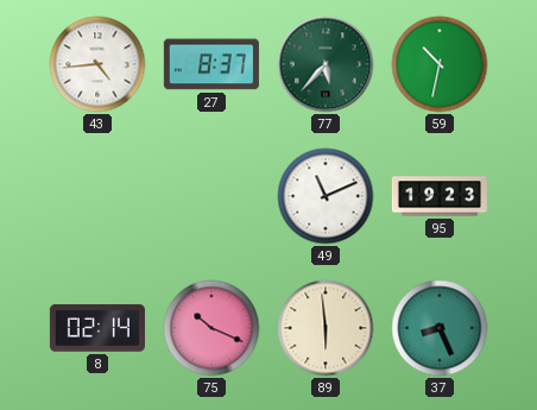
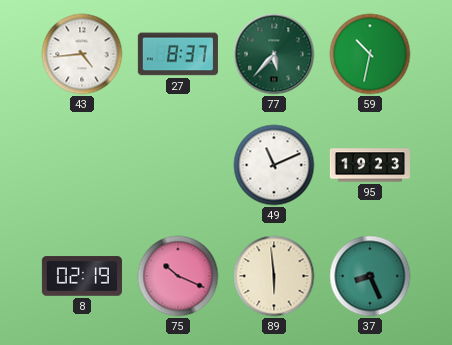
8: 02:14 -> 02:19 (82, 276)
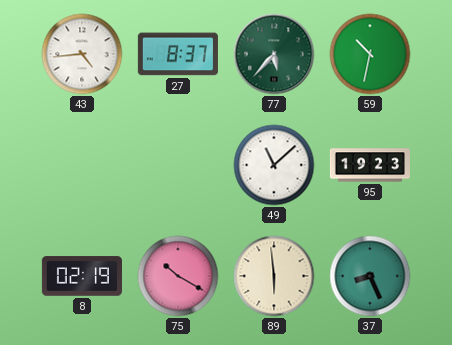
49: 11:11 -> 11:08 (274, 165)
75: 10:19 -> 10:20 (178, 276)
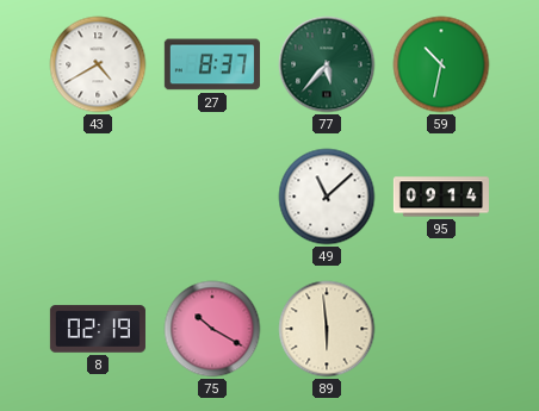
43: 4:44 -> 4:40 (98, 64)
95: 19:23 -> 09:14 (441, 197)
37: 8:26 -> none (370, 276)
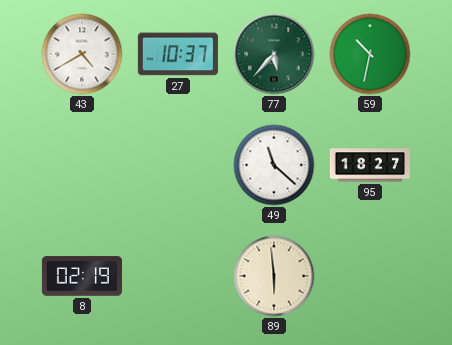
27: 8:37 -> 10:37 (178, 54)
49: 11:08 -> 11:22 (274, 165)
95: 09:14 -> 18:27 (370, 165)
75: 10:20 -> none (212, 329)
